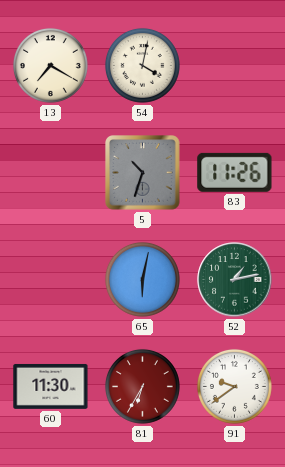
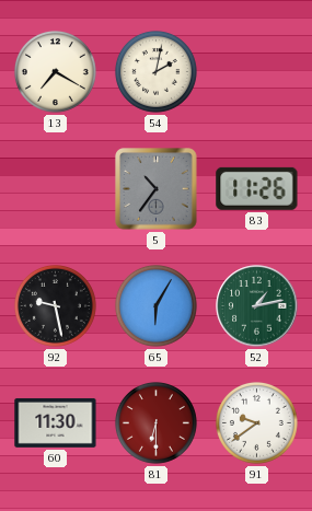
54: 4:02 -> 2:02 (155, 71)
5: 10:33 -> 10:36 (157, 189)
92: none -> 9:28 (55, 305)
65: 6:02 -> 6:05 (155, 305)
81: 6:35 -> 6:30 (155, 422)
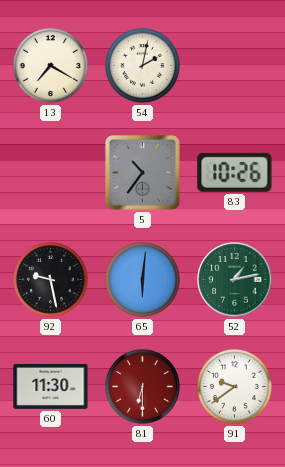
83: 11:26 -> 10:26 (235, 172)
65: 6:05 -> 6:01 (142, 279)
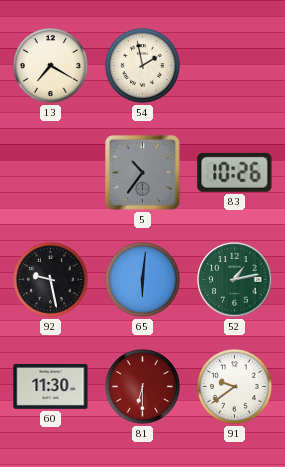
54: 2:02 -> 1:58 (142, 65)
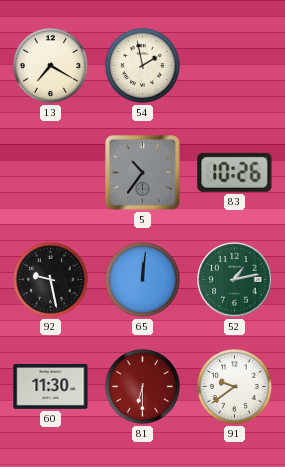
65: 6:01 -> 12:01 (142, 279)
